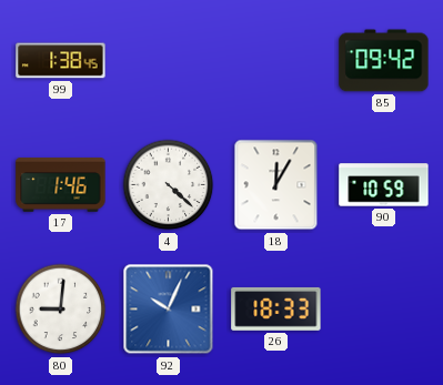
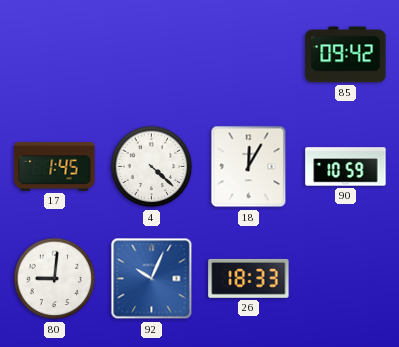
99: 1:38 -> none (61, 61)
17: 1:46 -> 1:45 (55, 167)
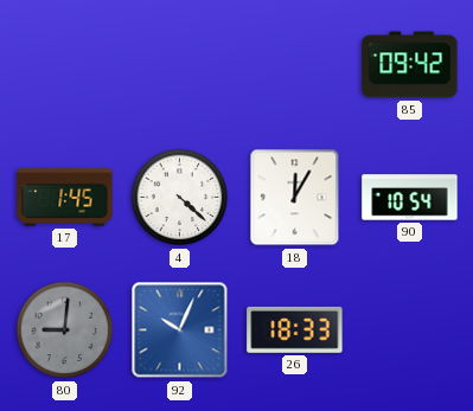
90: 10:59 -> 10:54 (410, 198)
80 dial: white -> grey (65, 330)
